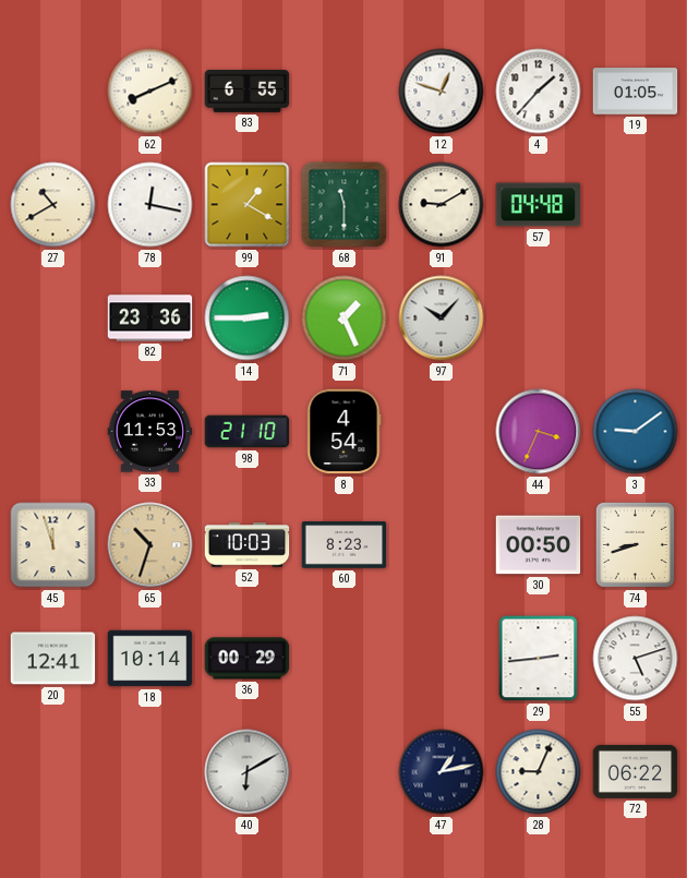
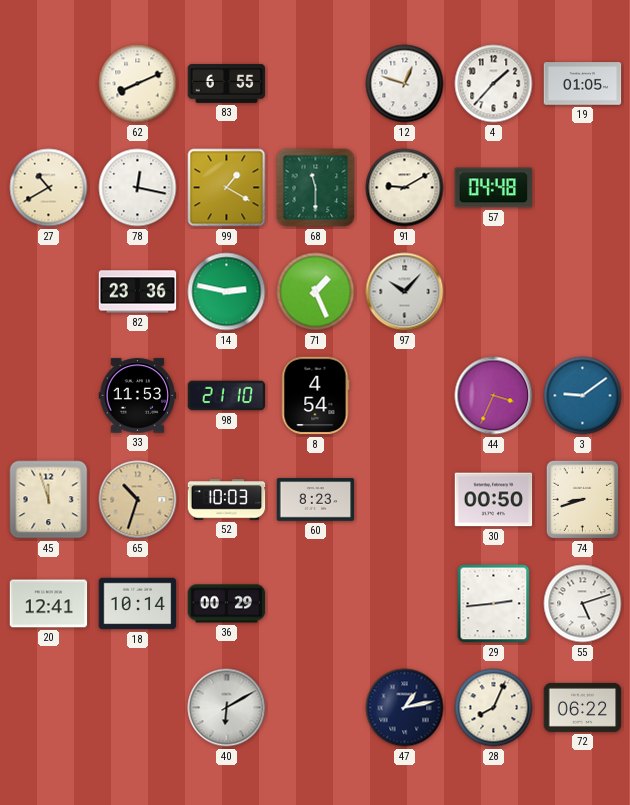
14: 2:45 -> 2:47 (227, 292)
28: 9:04 -> 8:04 (494, 708)
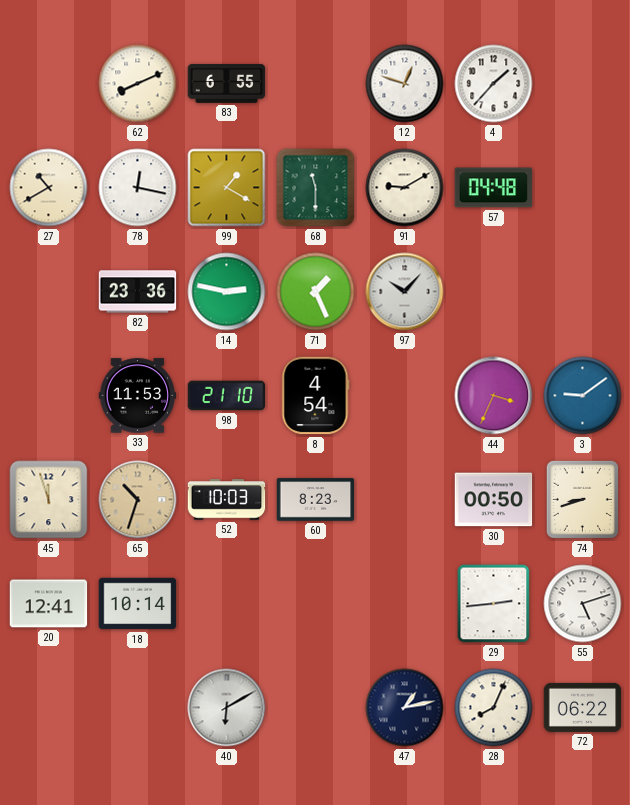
19: 01:05 -> none (583, 84)
36: 00:29 -> none (227, 604)
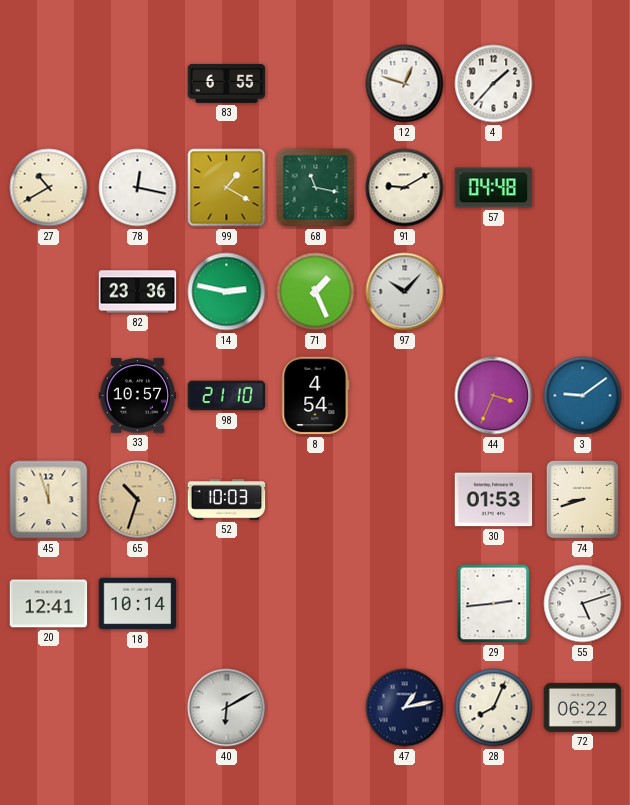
62: 8:11 -> none (138, 84)
68: 11:30 -> 11:17 (316, 188)
33: 11:53 -> 10:57 (138, 396)
60: 8:23 -> none (316, 500)
30: 00:50 -> 01:53 (494, 500)
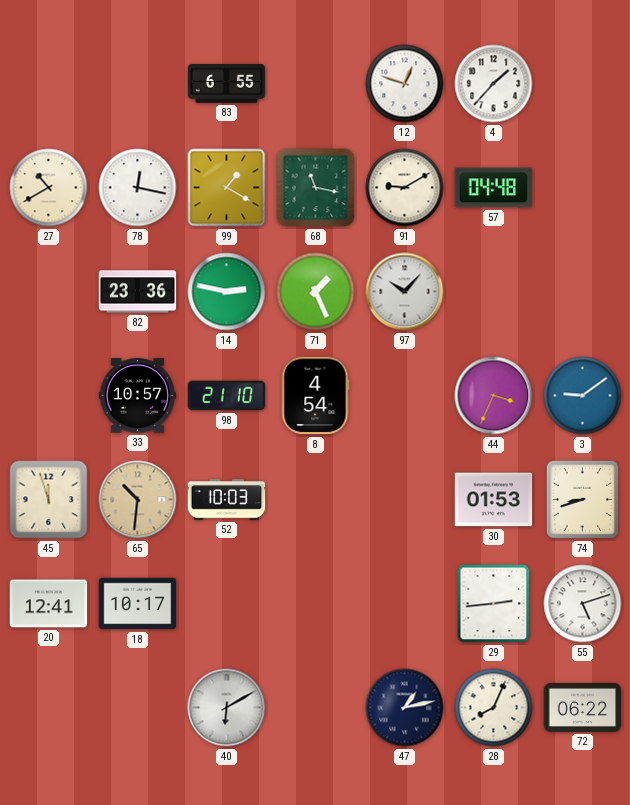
65: 10:33 -> 10:31 (138, 500)
18: 10:14 -> 10:17 (138, 604)
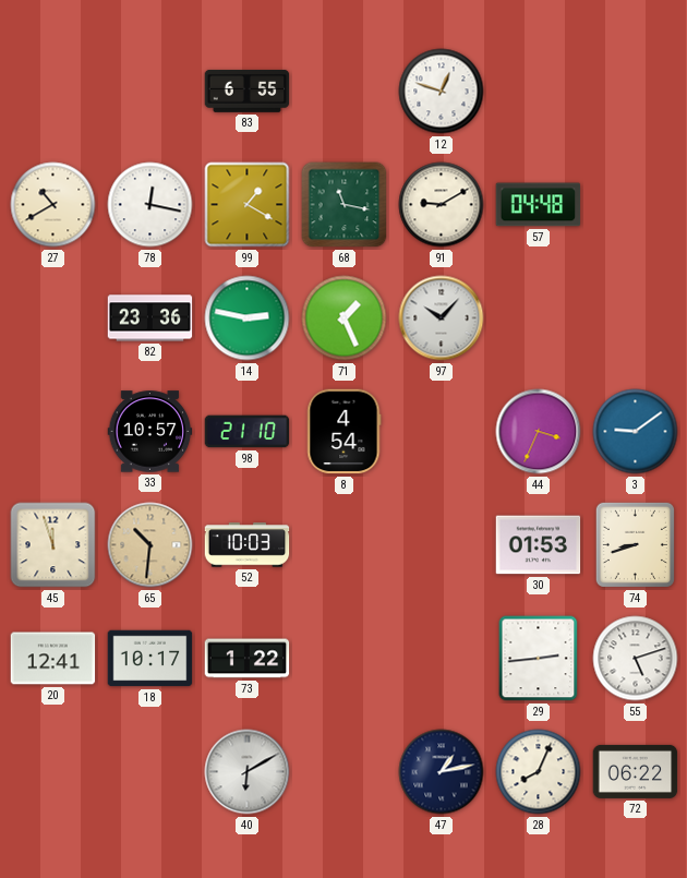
4: 1:37 -> none (494, 84)
73: none -> 1:22 (248, 659)
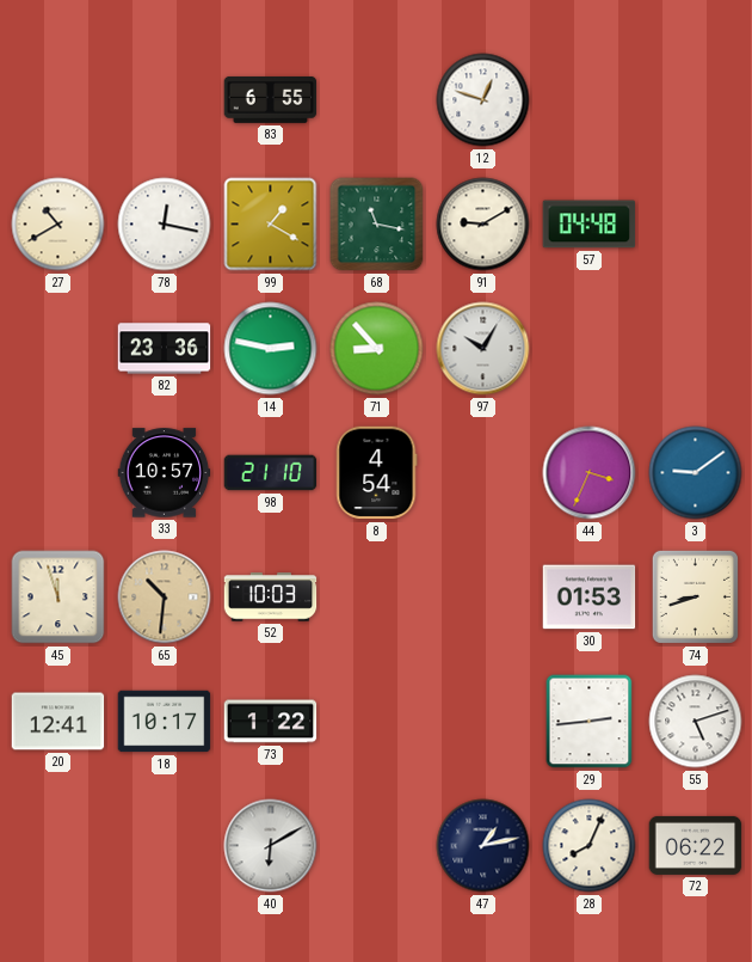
71: 1:26 -> 8:53 (377, 349)
97: 10:07 -> 10:05 (483, 349)
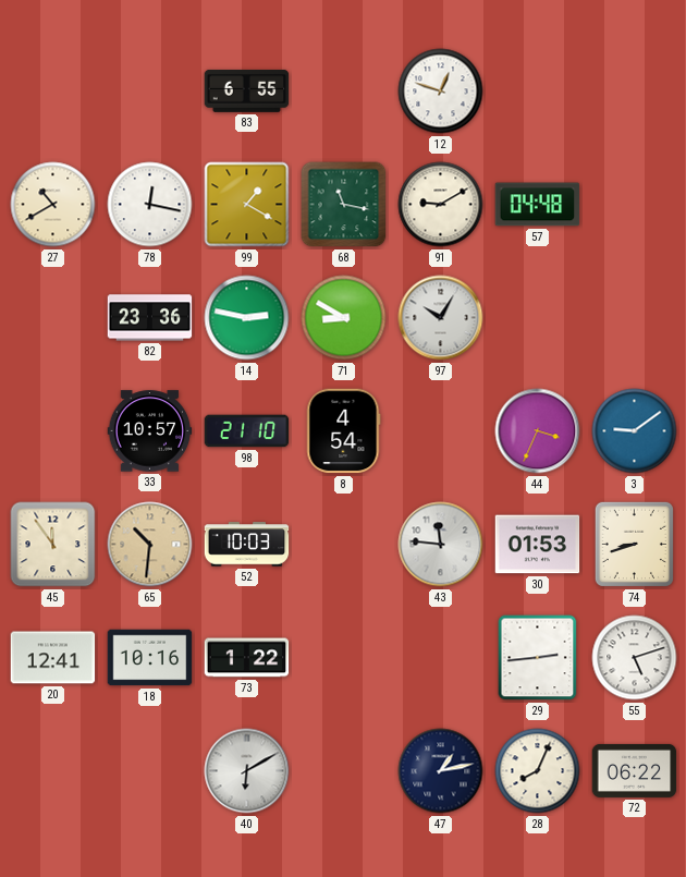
71: 8:53 -> 8:50 (344, 318)
45: 11:57 -> 11:54 (53, 545)
43: none -> 11:46 (441, 545)
18: 10:17 -> 10:16 (150, 658)
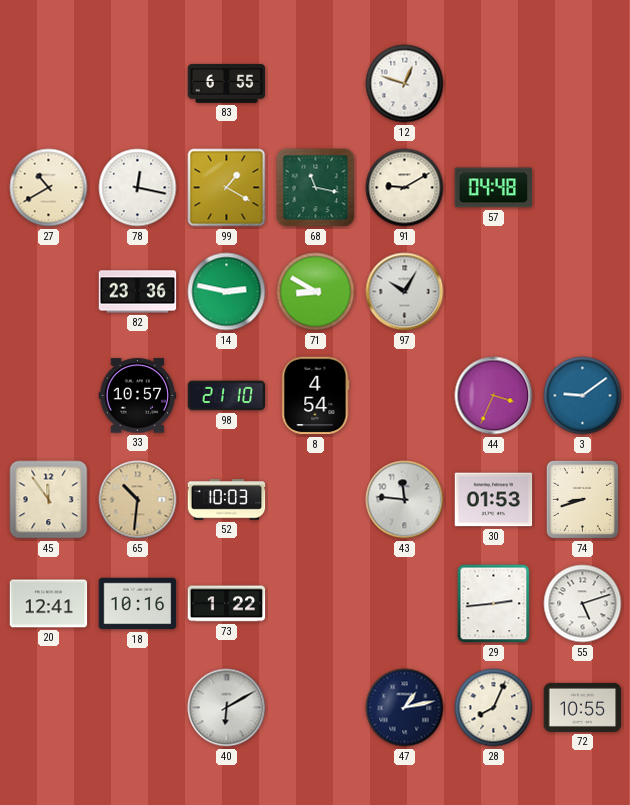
72: 06:22 -> 10:55 (583, 707)
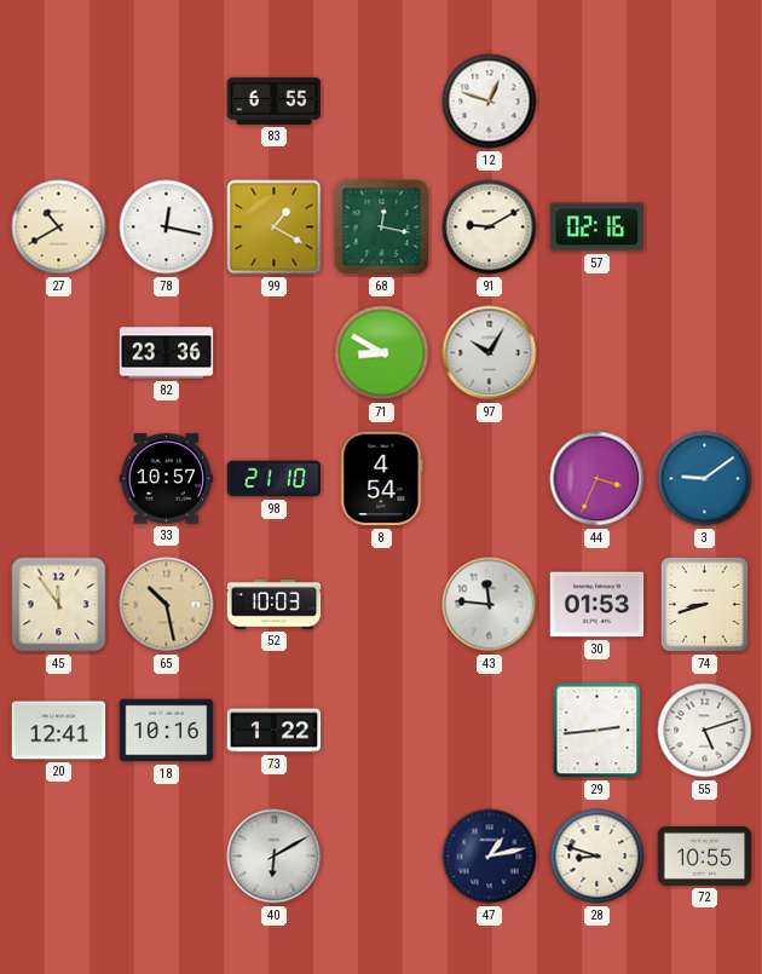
68: 11:17 -> 12:17 (382, 227)
57: 04:48 -> 02:16 (598, 227)
14: 2:47 -> none (227, 292)
65: 10:31 -> 10:28 (167, 605)
28: 8:04 -> 8:48 (598, 857)
